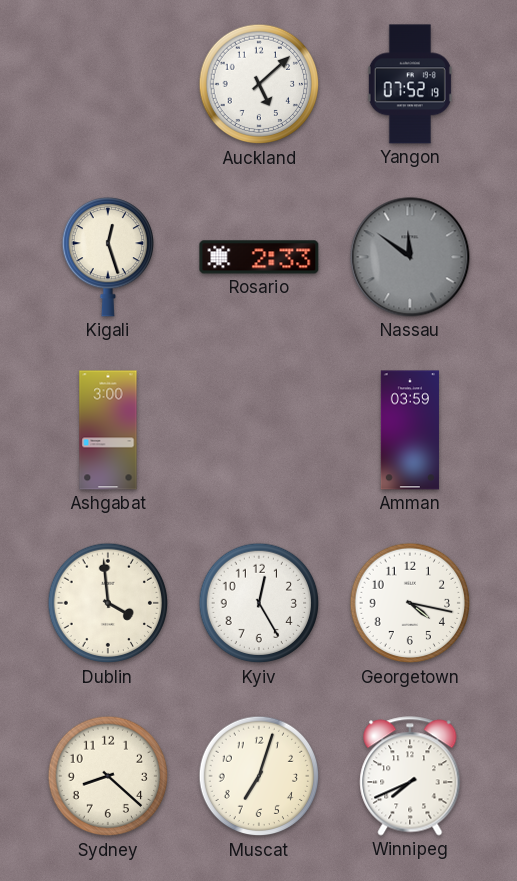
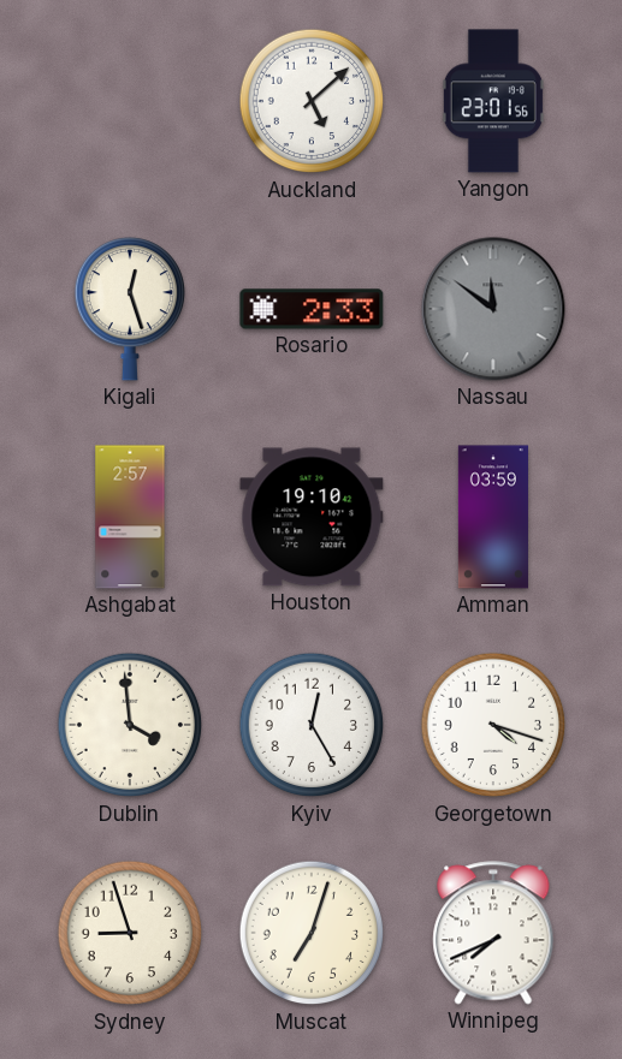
Yangon: 07:52 -> 23:01 (493, 101)
Ashgabat: 3:00 -> 2:57 (130, 517)
Houston: none -> 19:10 (312, 517)
Georgetown: 4:17 -> 4:18 (493, 725)
Sydney: 8:22 -> 8:57 (130, 933)
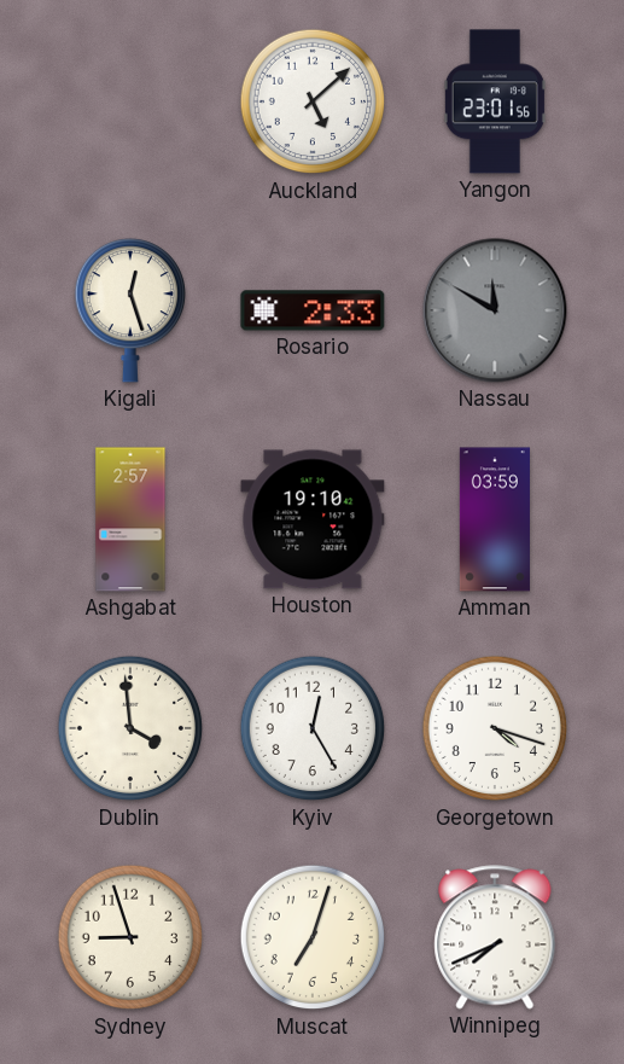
Nassau: 11:51 -> 11:50 (495, 310)
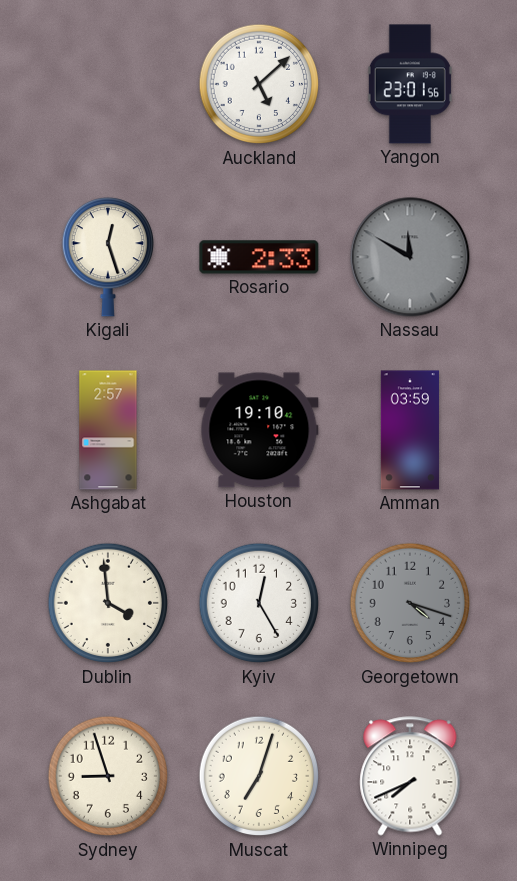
Georgetown dial: white -> grey (410, 603)
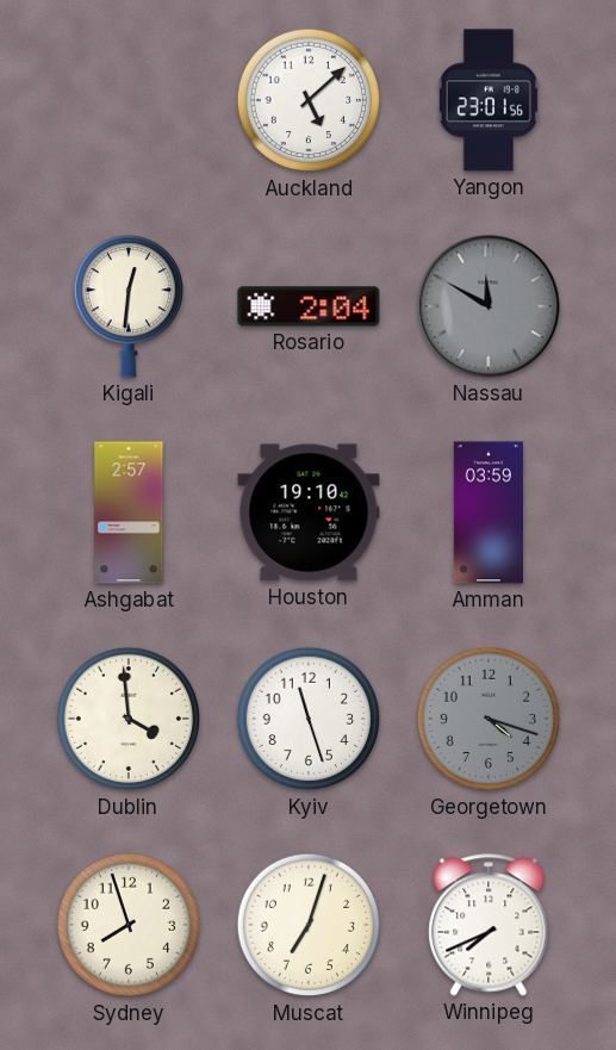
Kigali: 12:27 -> 12:31 (127, 306)
Rosario: 2:33 -> 2:04 (309, 306)
Kyiv: 12:25 -> 11:27 (309, 719)
Sydney: 8:57 -> 7:57 (129, 925)
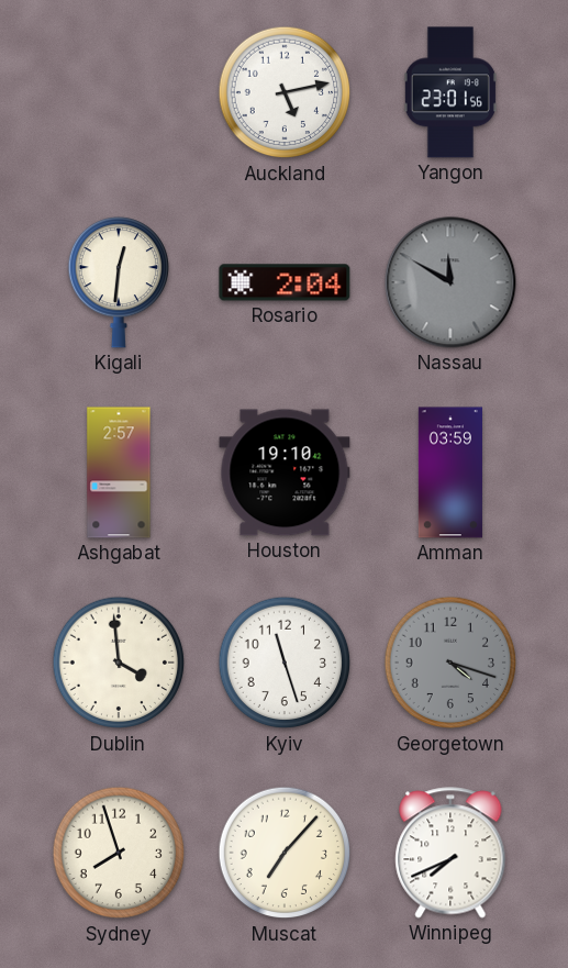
Auckland: 5:08 -> 5:13 (285, 92)
Muscat: 7:03 -> 7:07 (285, 853)
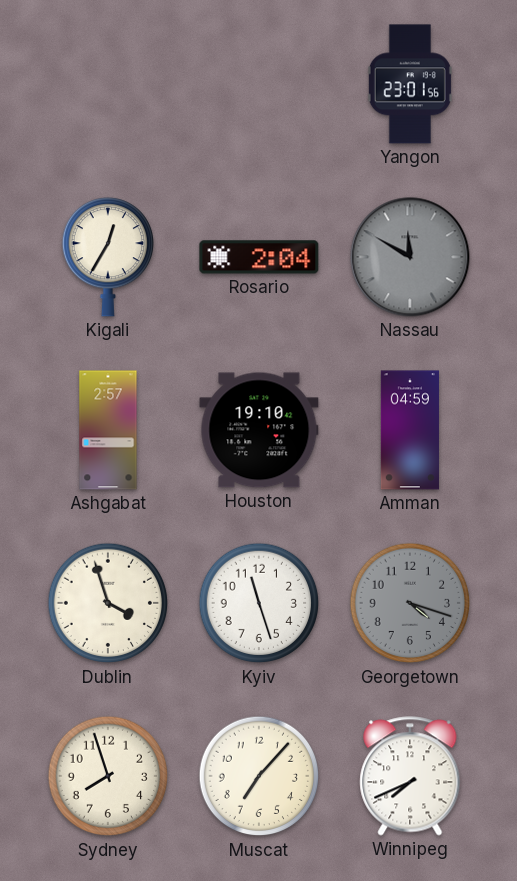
Auckland: 5:13 -> none (285, 92)
Kigali: 12:31 -> 12:35 (107, 257)
Amman: 03:59 -> 04:59 (410, 430)
Dublin: 3:59 -> 3:57 (108, 603)
